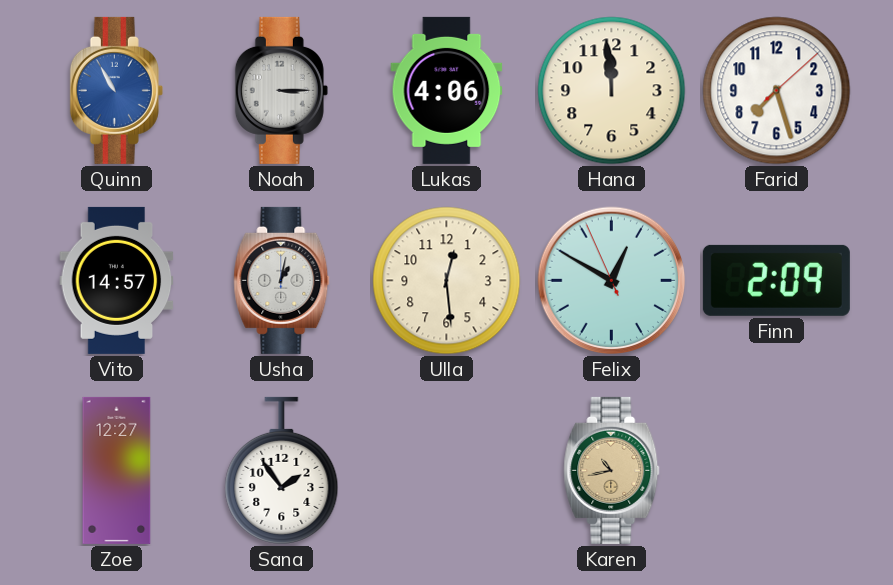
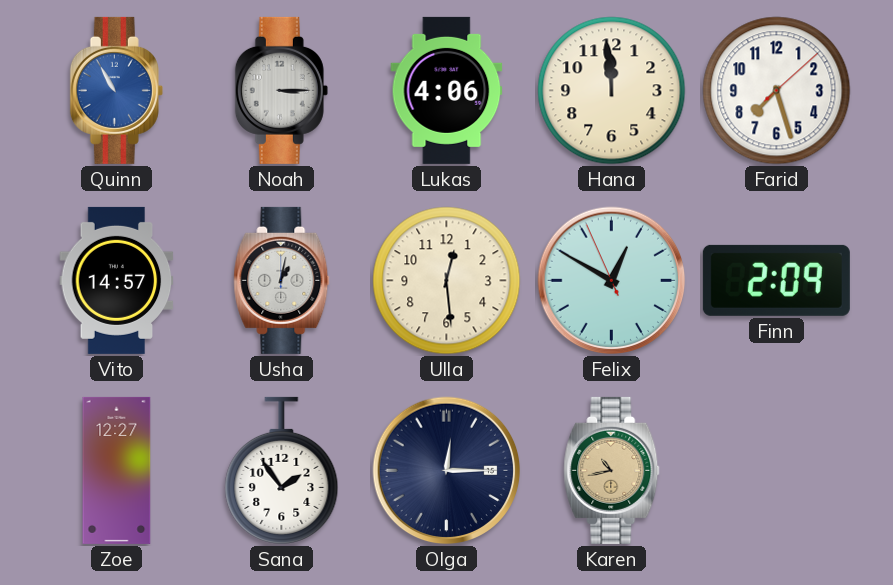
Olga: none -> 12:15 (447, 471)
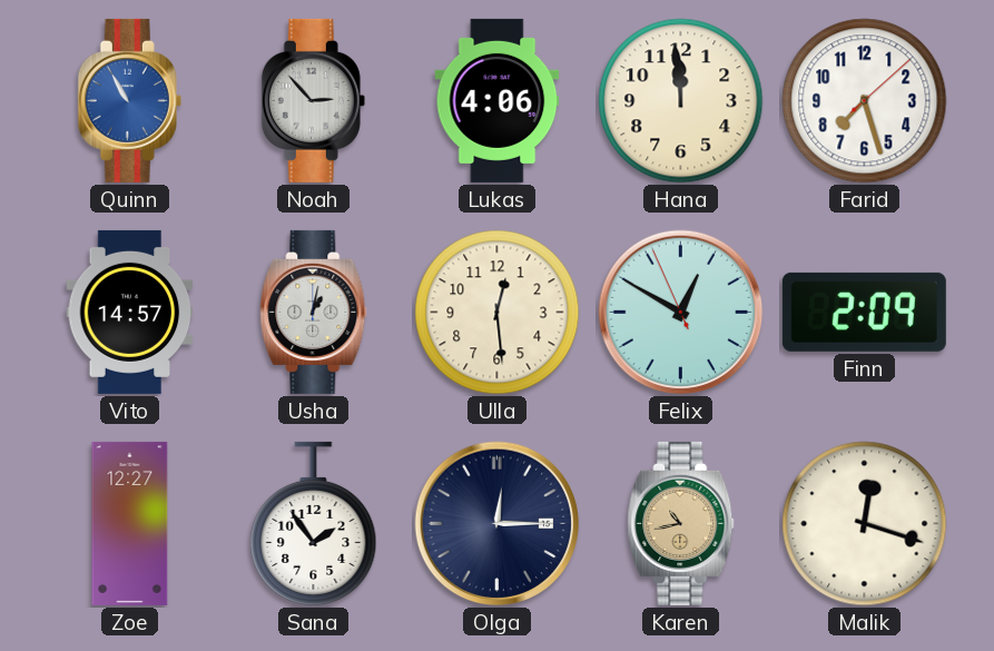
Noah: 3:15 -> 2:53 (313, 100)
Malik: none -> 12:18 (865, 524)
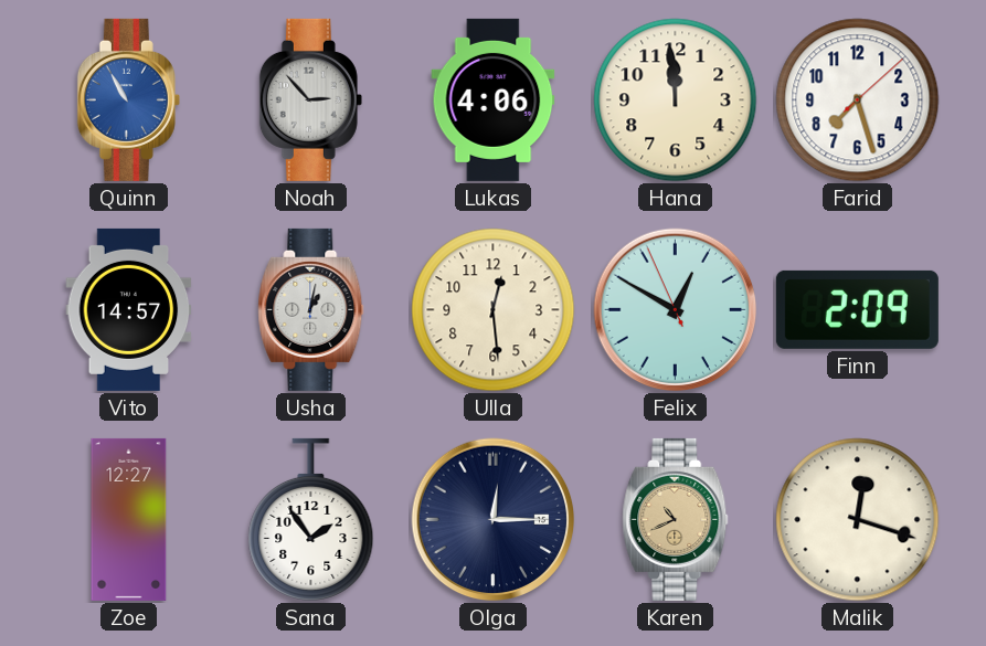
Karen: 10:43 -> 10:41 (676, 519)
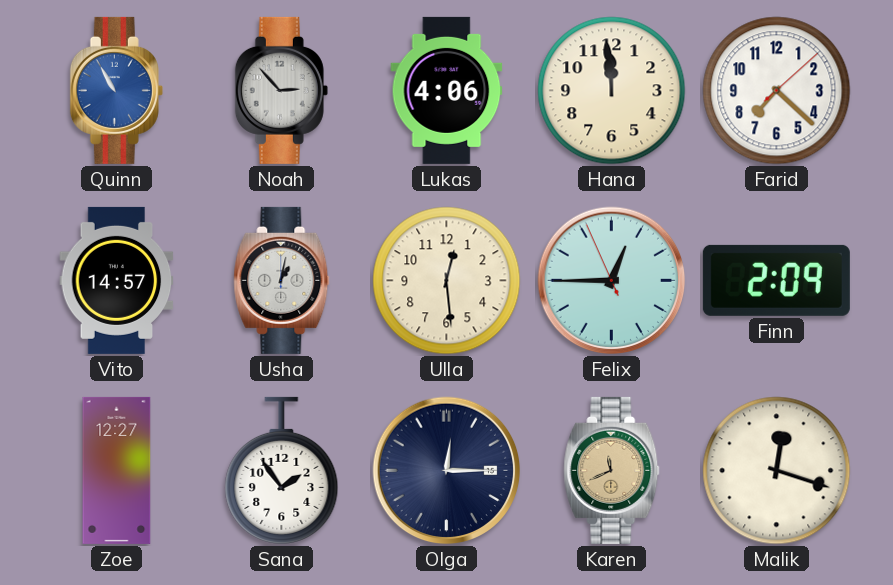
Farid: 7:27 -> 7:22 (777, 91)
Felix: 12:49 -> 12:44 (612, 281)
Karen: 10:41 -> 11:41 (612, 470)
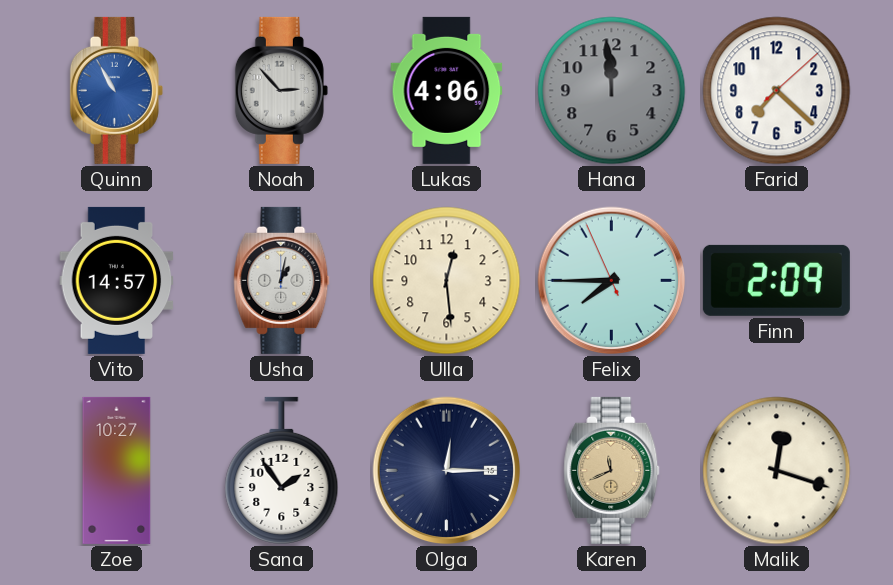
Hana dial: cream -> grey (612, 91)
Felix: 12:44 -> 7:44 (612, 281)
Zoe: 12:27 -> 10:27 (117, 470)
